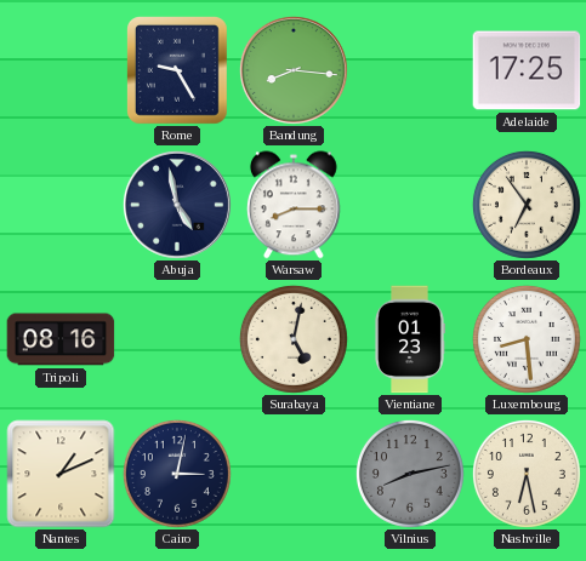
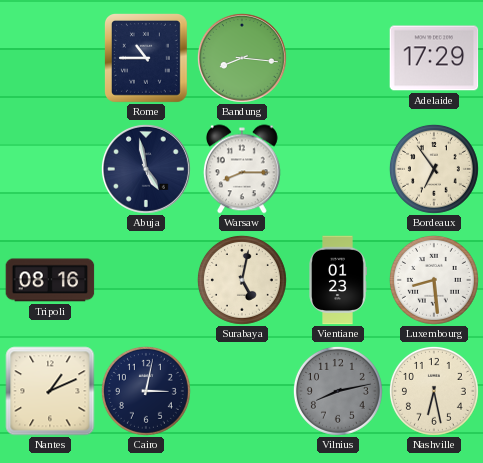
Rome: 9:25 -> 10:45 (147, 59)
Adelaide: 17:25 -> 17:29 (434, 58)
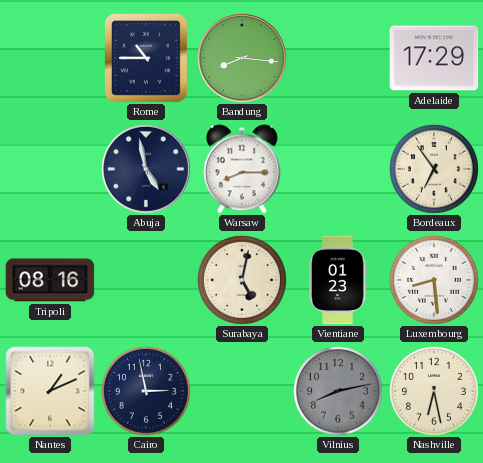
Cairo: 3:02 -> 2:58 (146, 391)
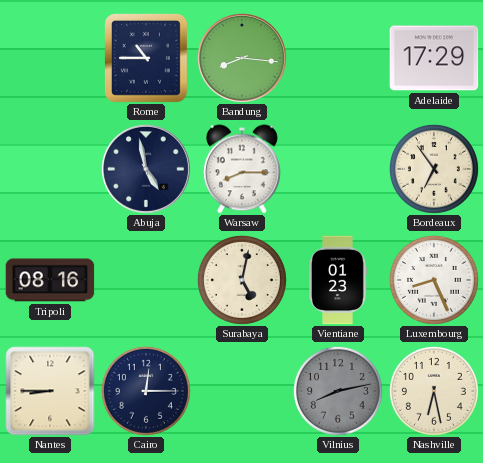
Luxembourg: 8:29 -> 8:26 (434, 280)
Nantes: 1:11 -> 8:45 (50, 391)
Cairo: 2:58 -> 12:15 (146, 391)
